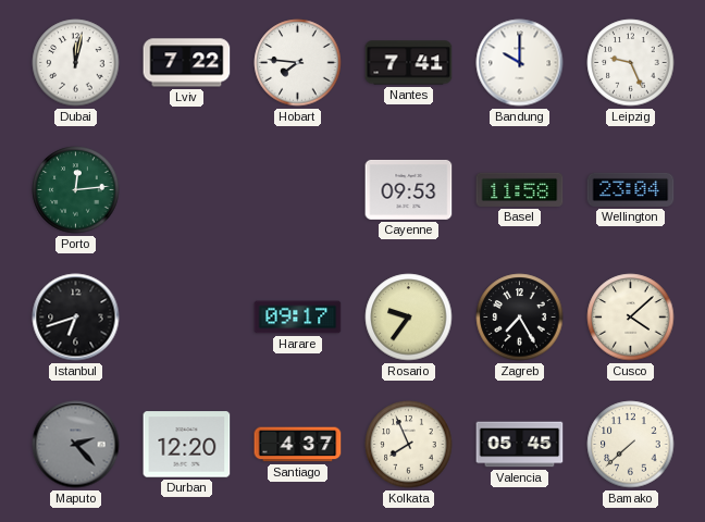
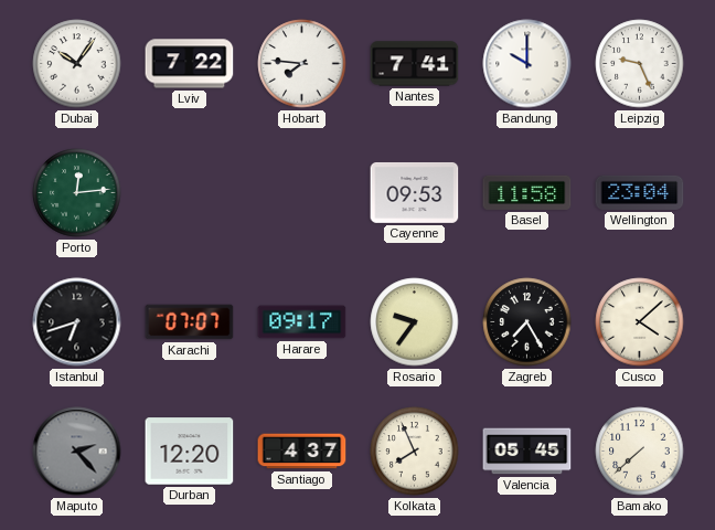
Dubai: 12:02 -> 10:06 (77, 64)
Karachi: none -> 07:07 (190, 322)
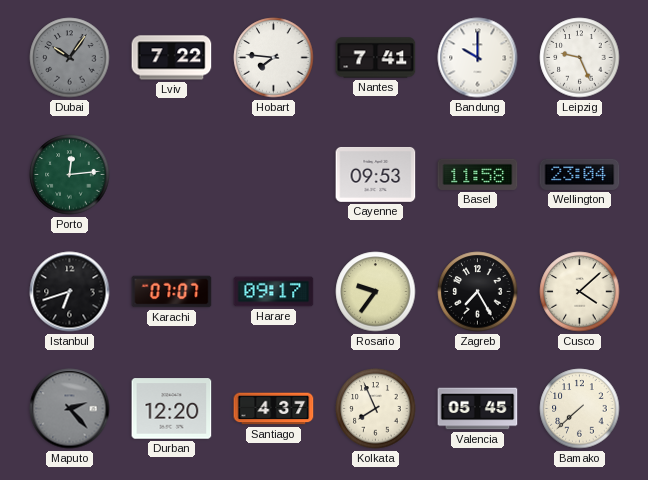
Dubai dial: white -> grey (70, 58)
